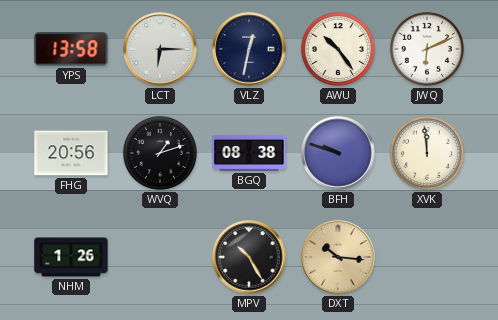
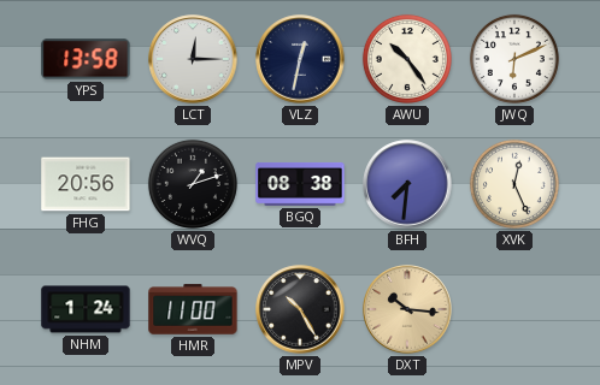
LCT: 6:15 -> 12:15 (193, 59)
BFH: 9:48 -> 7:31 (407, 184)
XVK: 11:59 -> 12:26 (514, 184)
NHM: 1:26 -> 1:24 (86, 309)
HMR: none -> 11:00 (193, 309)
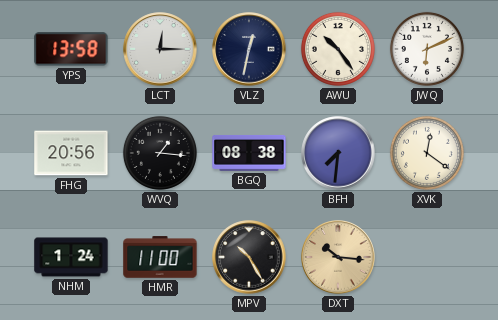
WVQ: 1:12 -> 1:16 (160, 153)
XVK: 12:26 -> 12:21 (427, 153)
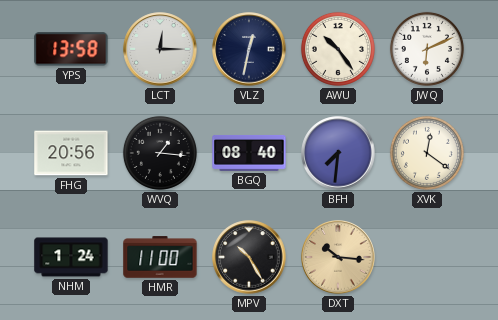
BGQ: 08:38 -> 08:40 (249, 153)
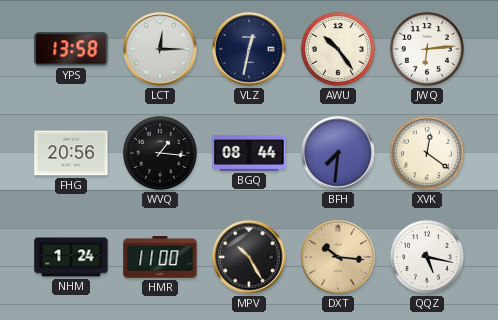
JWQ: 6:11 -> 6:14 (427, 49)
BGQ: 08:40 -> 08:44 (249, 153)
QQZ: none -> 5:17 (427, 257)
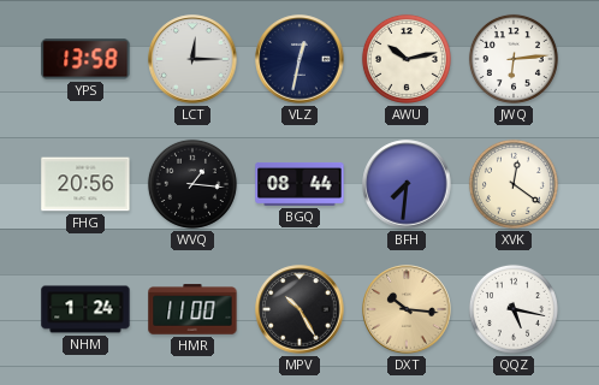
AWU: 10:24 -> 10:13 (407, 59)
